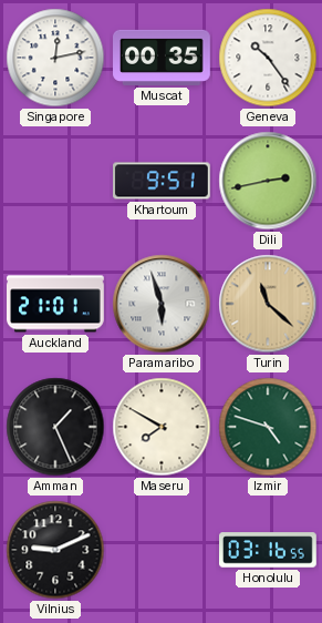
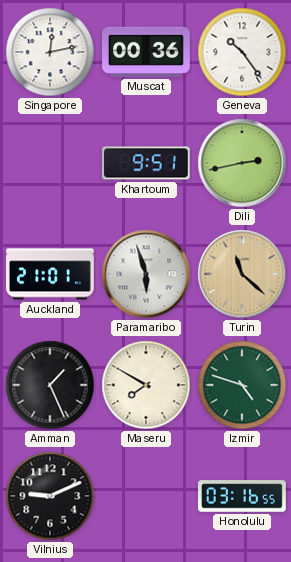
Muscat: 00:35 -> 00:36 (147, 52)
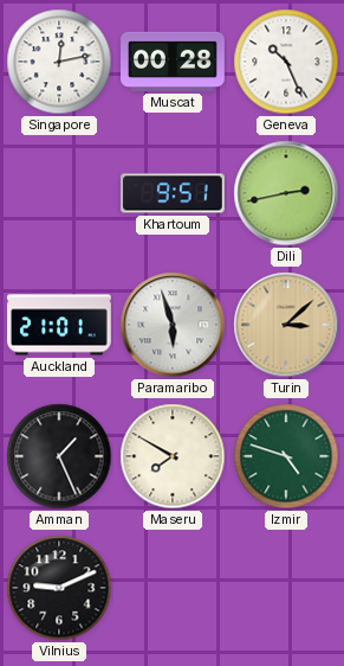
Muscat: 00:36 -> 00:28 (174, 62)
Geneva: 10:24 -> 10:26 (286, 62)
Turin: 11:22 -> 3:08 (286, 325)
Honolulu: 03:16 -> none (243, 496)
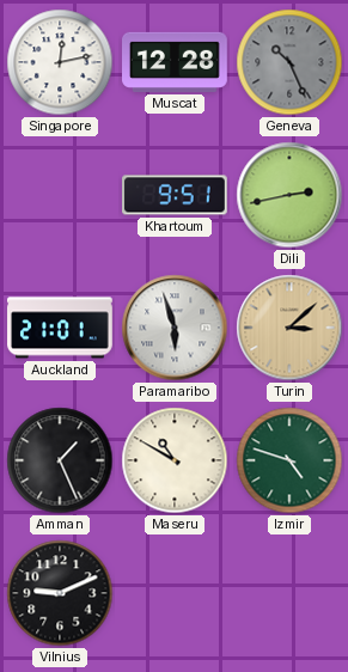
Muscat: 00:28 -> 12:28 (176, 62)
Geneva dial: white -> grey (289, 62)
Maseru: 7:50 -> 10:50 (175, 460)
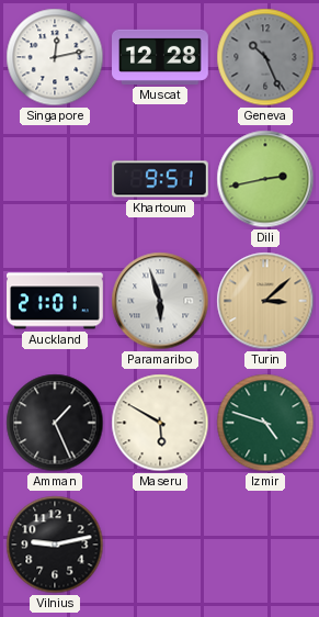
Maseru: 10:50 -> 5:50 (160, 423)
Vilnius: 9:11 -> 9:13 (55, 545)
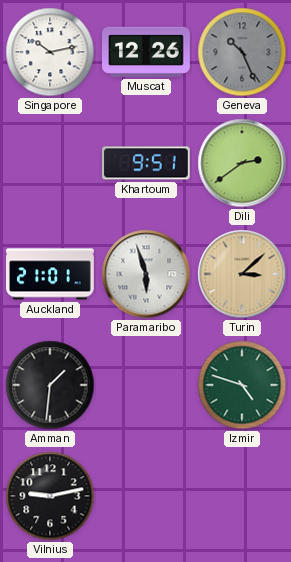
Singapore: 12:13 -> 10:13 (50, 52)
Muscat: 12:28 -> 12:26 (147, 52)
Dili: 2:43 -> 2:39 (242, 163)
Amman: 1:26 -> 1:31 (50, 385)
Maseru: 5:50 -> none (160, 423)
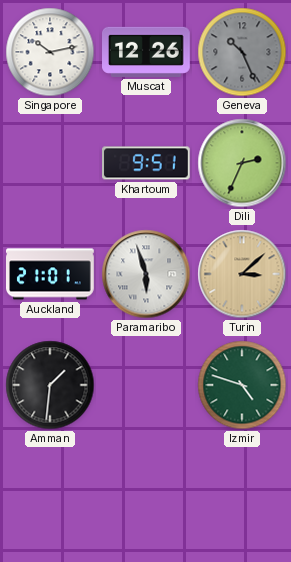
Dili: 2:39 -> 2:34 (242, 163)
Vilnius: 9:13 -> none (50, 496)
